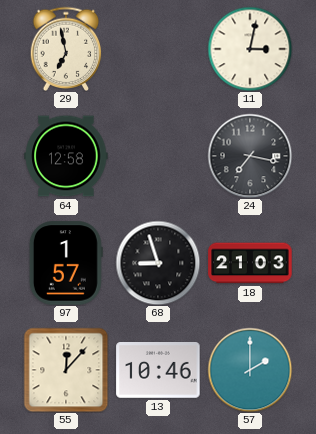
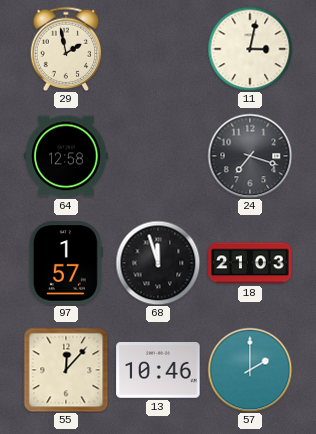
29: 6:58 -> 1:58 (66, 48)
24: 7:17 -> 7:18 (250, 156)
68: 8:57 -> 11:57 (158, 263)
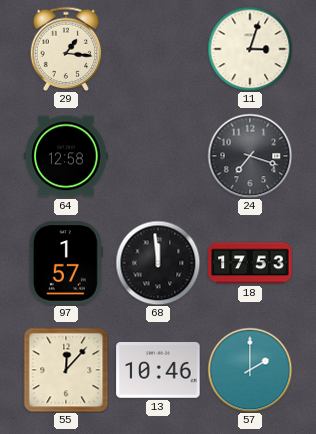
29: 1:58 -> 1:16 (66, 48)
11: 3:02 -> 3:03 (250, 49)
68: 11:57 -> 11:59 (158, 263)
18: 21:03 -> 17:53 (250, 263)
